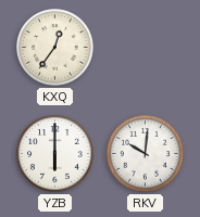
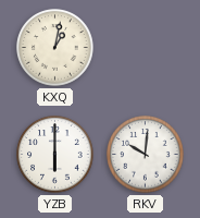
KXQ: 12:36 -> 1:02 (55, 48)
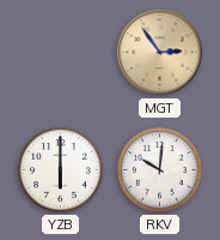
KXQ: 1:02 -> none (55, 48)
MGT: none -> 2:54 (160, 53)
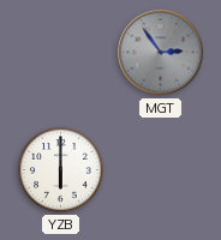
MGT dial: champagne -> grey (161, 53)
RKV: 10:01 -> none (160, 170)
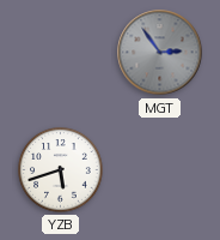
YZB: 6:00 -> 5:42 (61, 170)
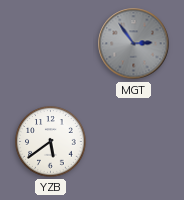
YZB: 5:42 -> 5:39 (51, 142)
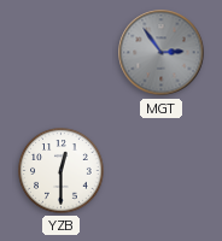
YZB: 5:39 -> 12:30 (62, 171)
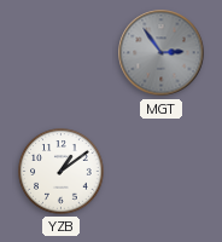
YZB: 12:30 -> 1:09 (62, 172)
